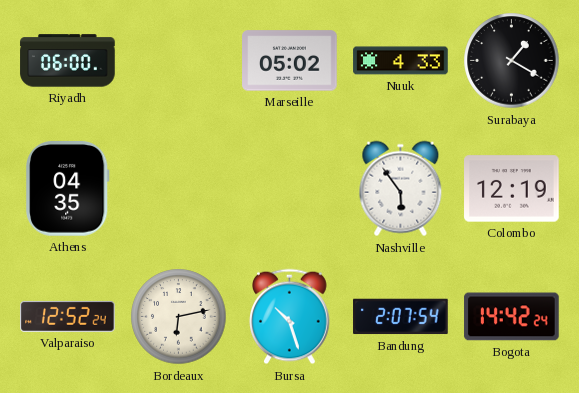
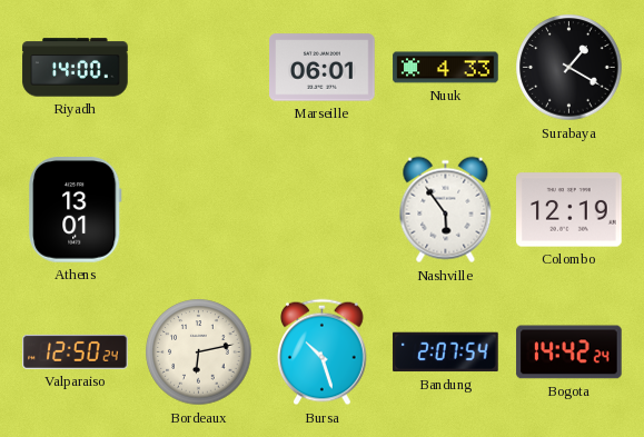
Riyadh: 06:00 -> 14:00 (76, 68)
Marseille: 05:02 -> 06:01 (323, 68)
Athens: 04:35 -> 13:01 (76, 210)
Valparaiso: 12:52 -> 12:50 (76, 351)
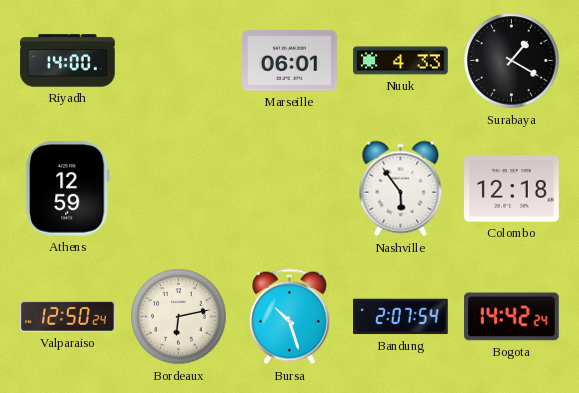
Athens: 13:01 -> 12:59 (68, 189)
Colombo: 12:19 -> 12:18 (512, 189)
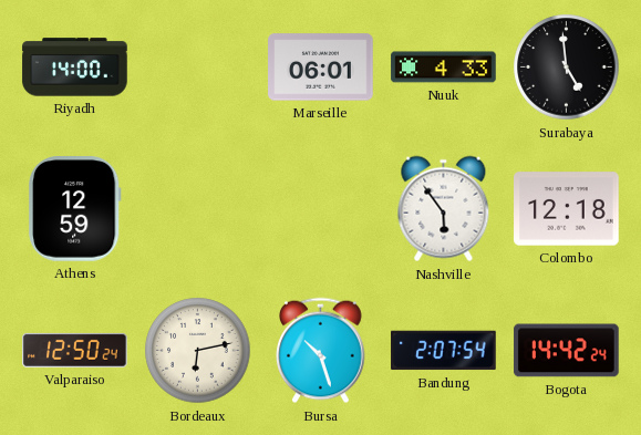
Surabaya: 1:20 -> 4:59 (567, 68)
